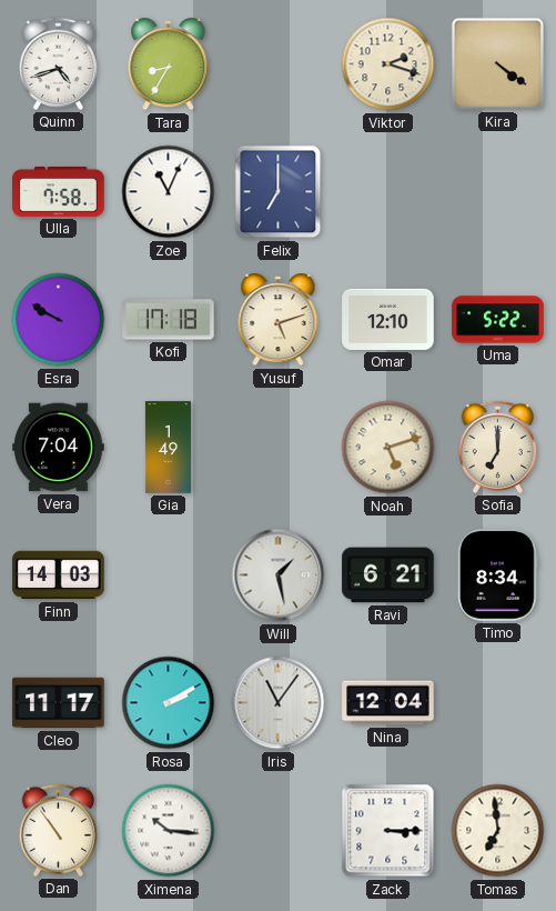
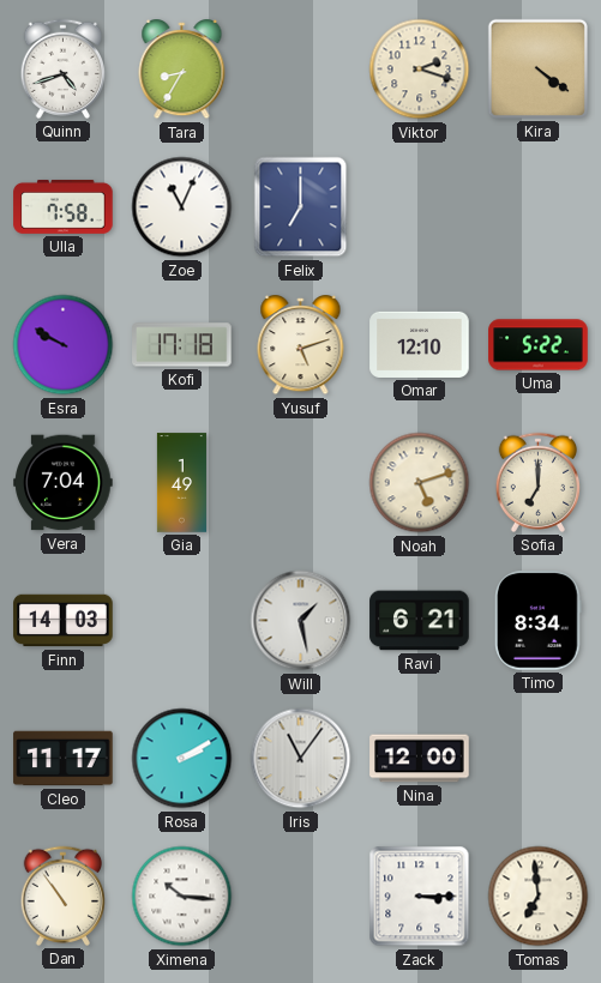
Nina: 12:04 -> 12:00 (420, 759)
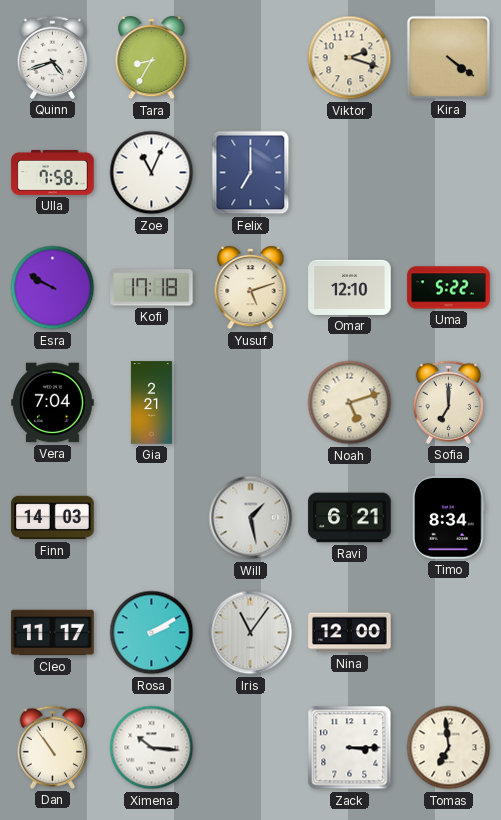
Gia: 1:49 -> 2:21 (151, 403)
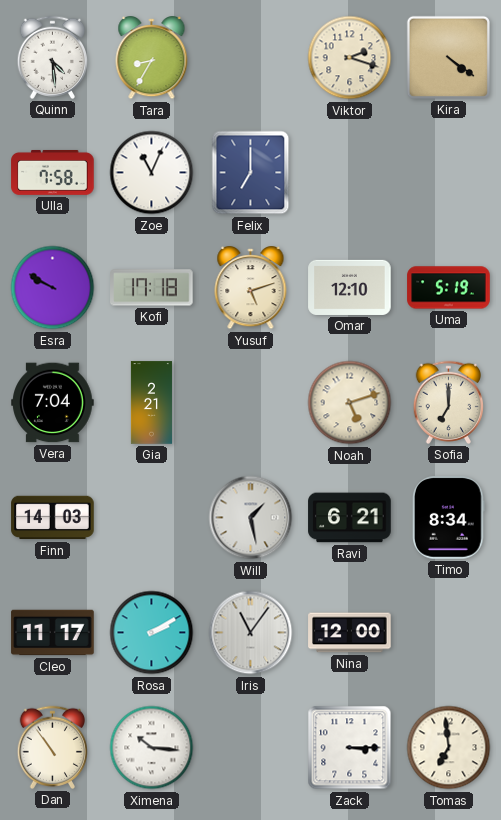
Quinn: 4:42 -> 4:29 (52, 57)
Uma: 5:22 -> 5:19 (449, 288)
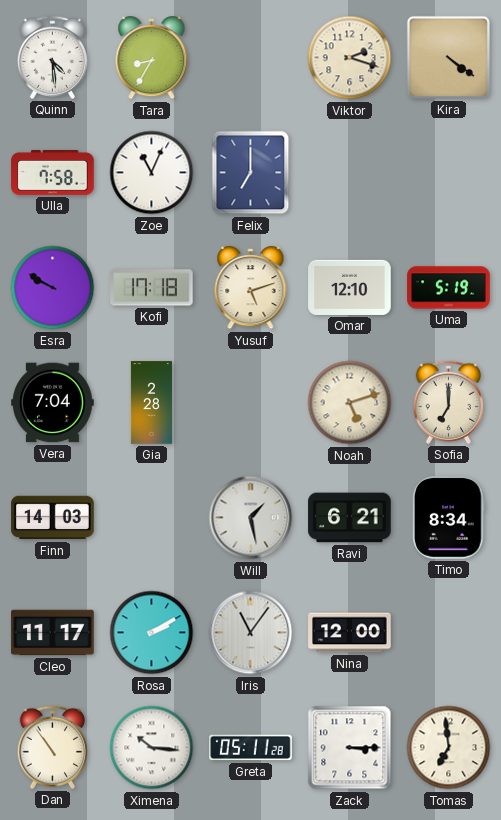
Gia: 2:21 -> 2:28 (151, 403)
Greta: none -> 05:11 (251, 748)
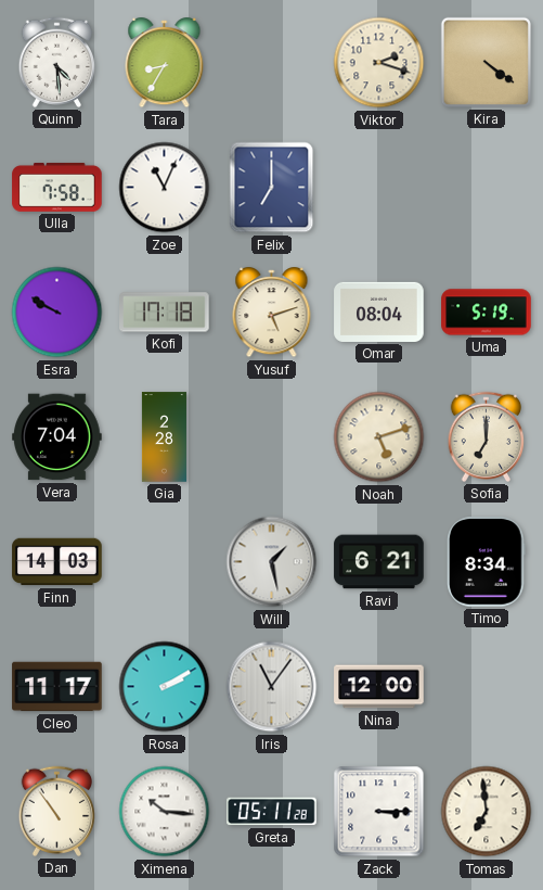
Omar: 12:10 -> 08:04 (379, 311)
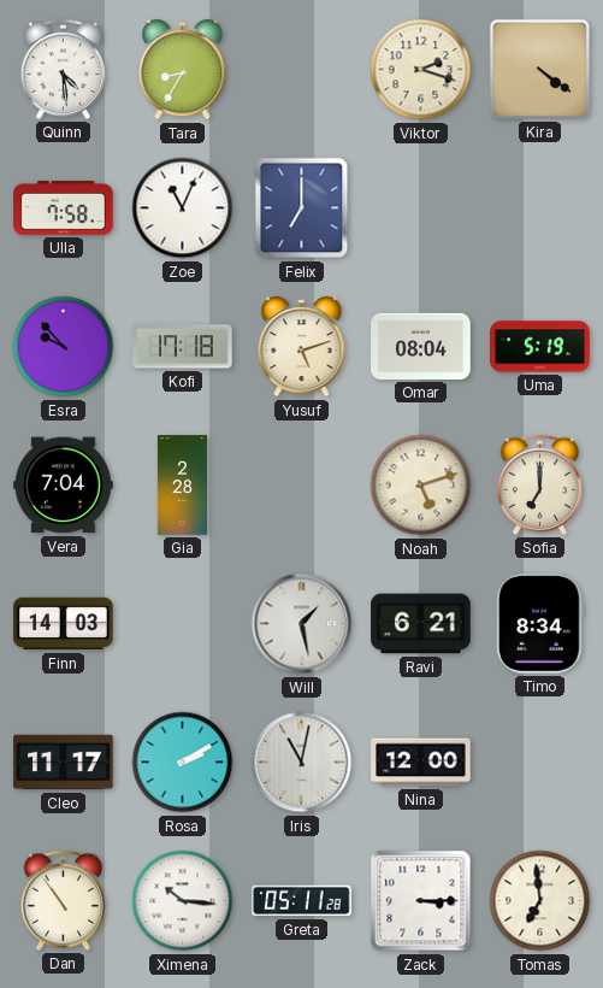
Esra: 9:50 -> 9:53 (64, 347)
Iris: 11:06 -> 11:02 (302, 763)
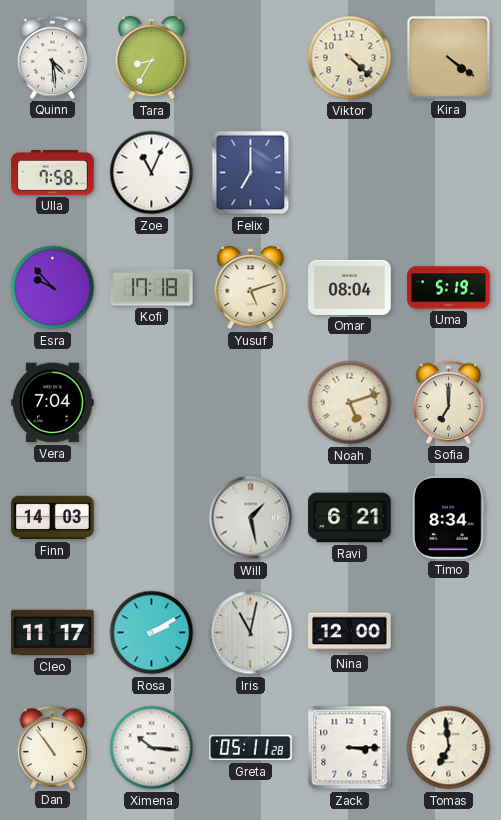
Viktor: 2:18 -> 4:22 (350, 58)
Gia: 2:28 -> none (182, 486)
